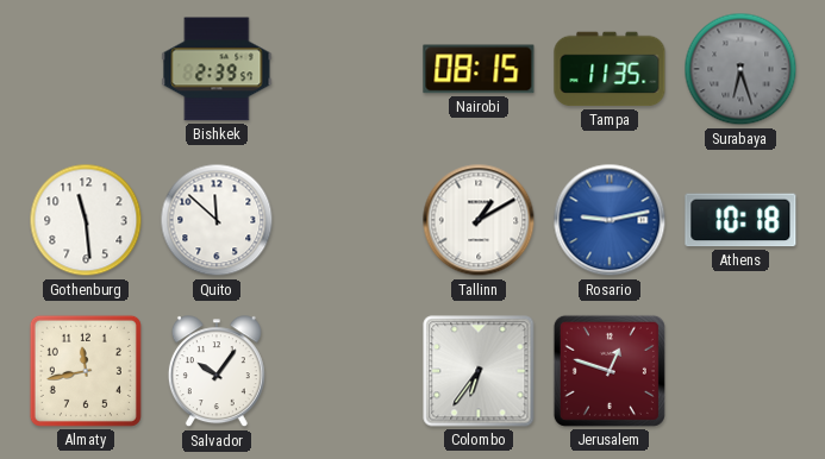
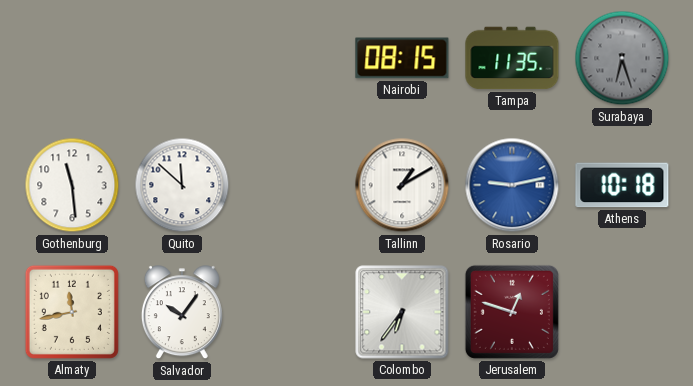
Bishkek: 2:39 -> none (217, 69)
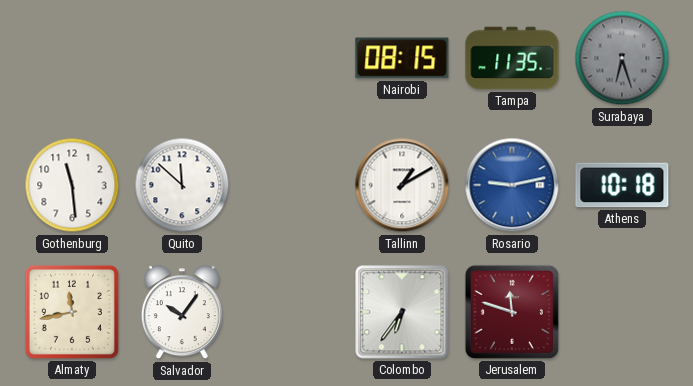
Jerusalem: 12:48 -> 11:48 (512, 312)
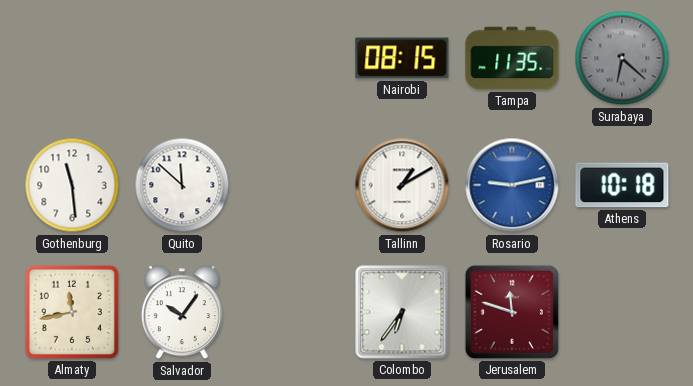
Surabaya: 6:27 -> 6:22 (622, 58)
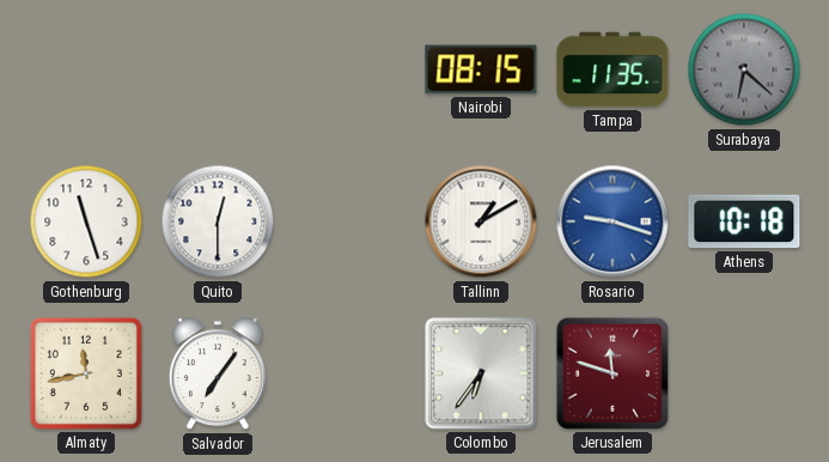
Gothenburg: 11:29 -> 11:27 (86, 221)
Quito: 11:52 -> 12:30 (218, 221)
Rosario: 9:13 -> 9:18 (612, 221)
Salvador: 10:06 -> 7:06 (218, 375)
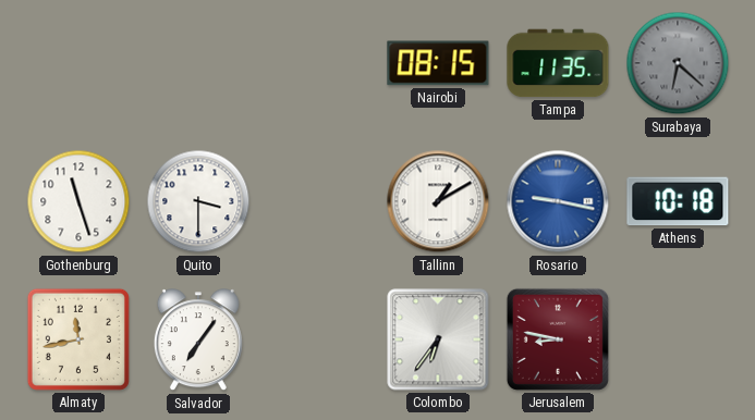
Quito: 12:30 -> 3:30 (198, 201)
Rosario: 9:18 -> 9:17 (558, 201)
Jerusalem: 11:48 -> 8:47 (558, 339)
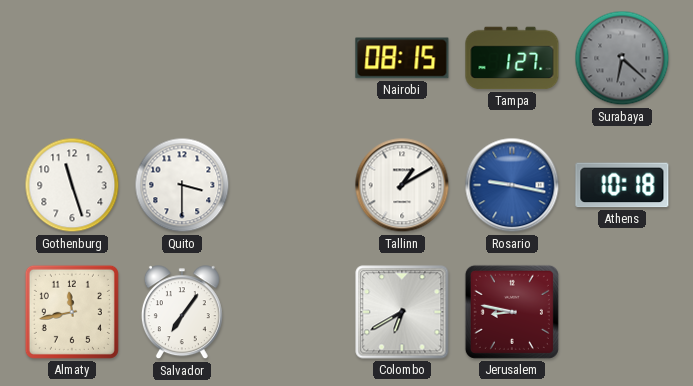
Tampa: 11:35 -> 1:27 (512, 58)
Colombo: 6:36 -> 6:40 (402, 312)
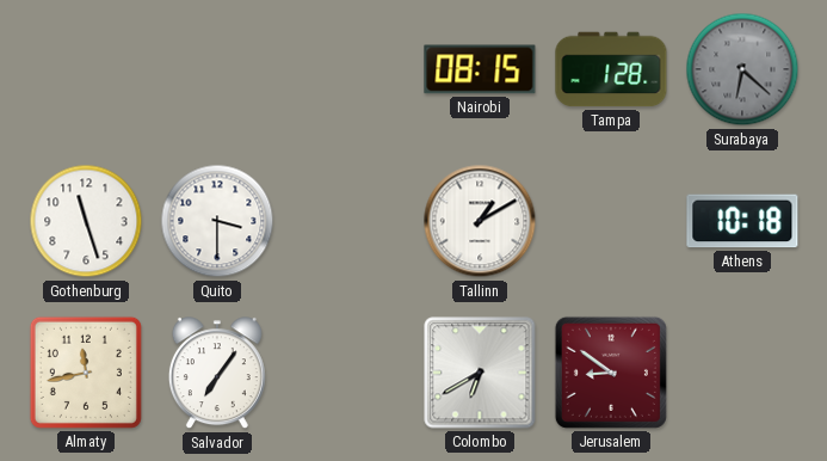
Tampa: 1:27 -> 1:28 (611, 69)
Rosario: 9:17 -> none (512, 185)
Jerusalem: 8:47 -> 8:51 (611, 373)
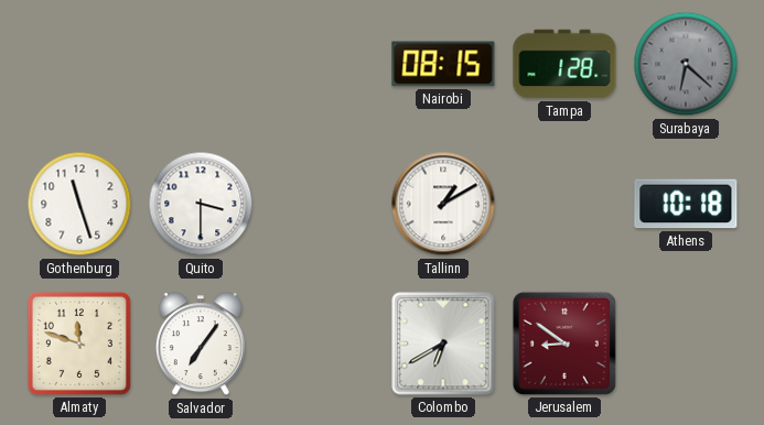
Almaty: 11:43 -> 11:48 (79, 344)
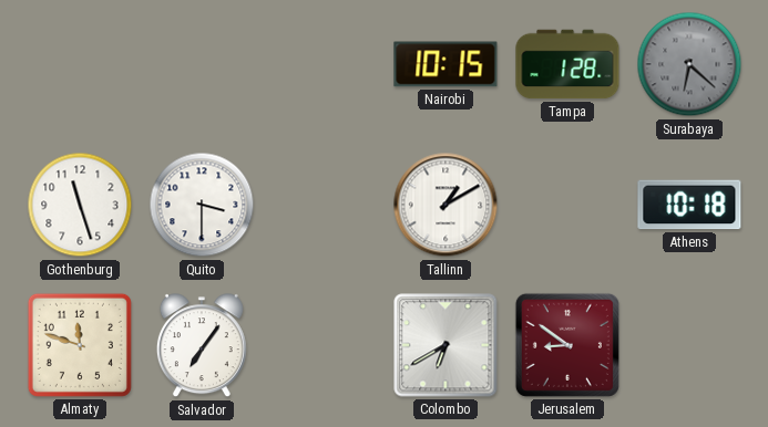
Nairobi: 08:15 -> 10:15 (446, 64)
